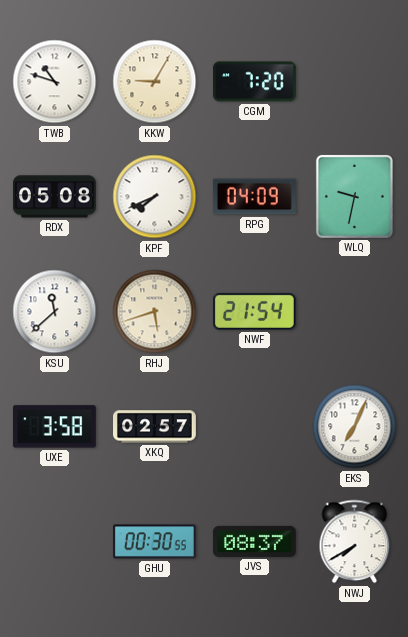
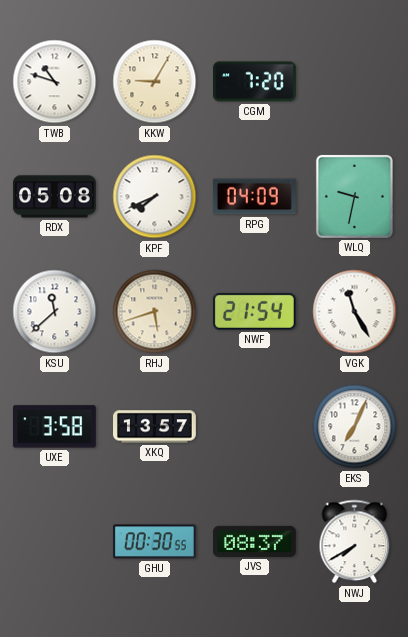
VGK: none -> 11:25 (355, 312)
XKQ: 02:57 -> 13:57 (155, 427)
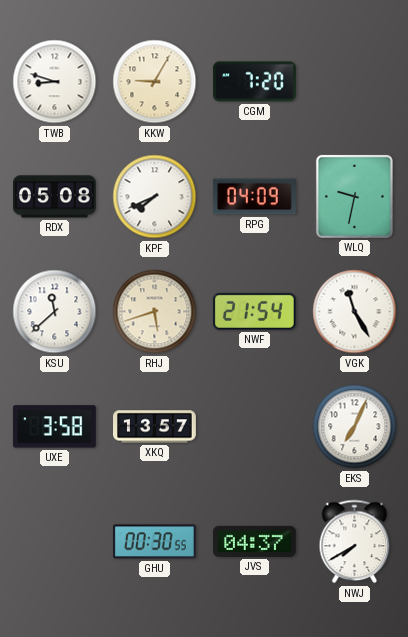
TWB: 10:48 -> 8:48 (55, 82)
JVS: 08:37 -> 04:37 (254, 541)
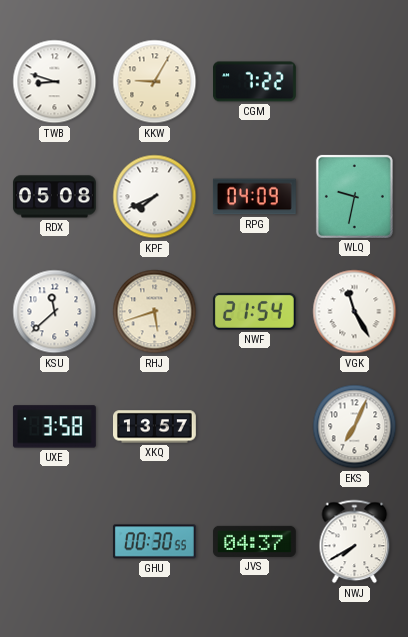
CGM: 7:20 -> 7:22 (255, 82)
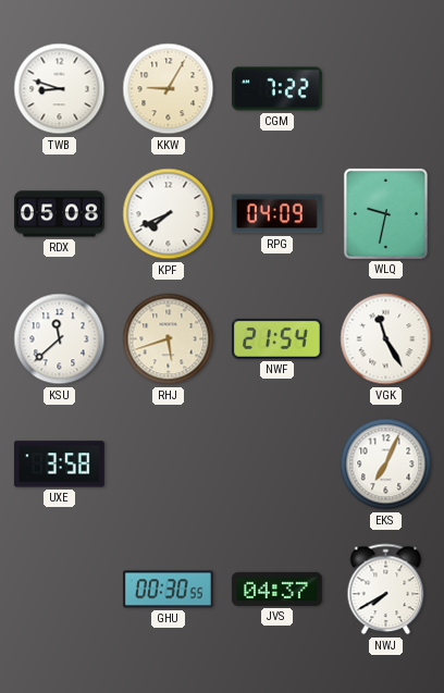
XKQ: 13:57 -> none (155, 427)
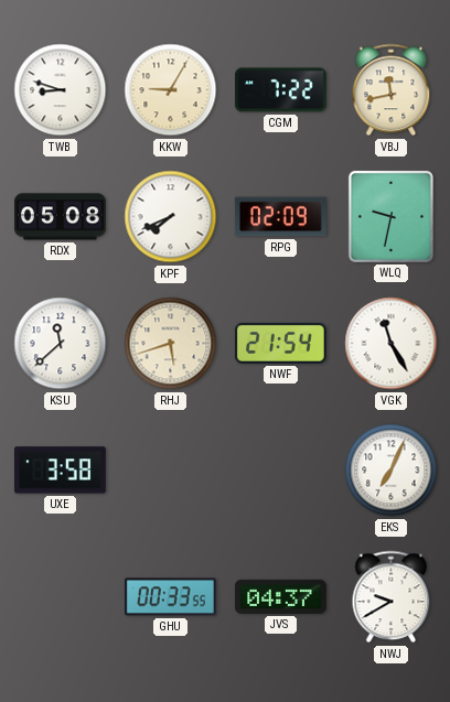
VBJ: none -> 11:43 (392, 90)
RPG: 04:09 -> 02:09 (280, 217)
GHU: 00:30 -> 00:33 (170, 597)
NWJ: 7:40 -> 9:40 (392, 597)
